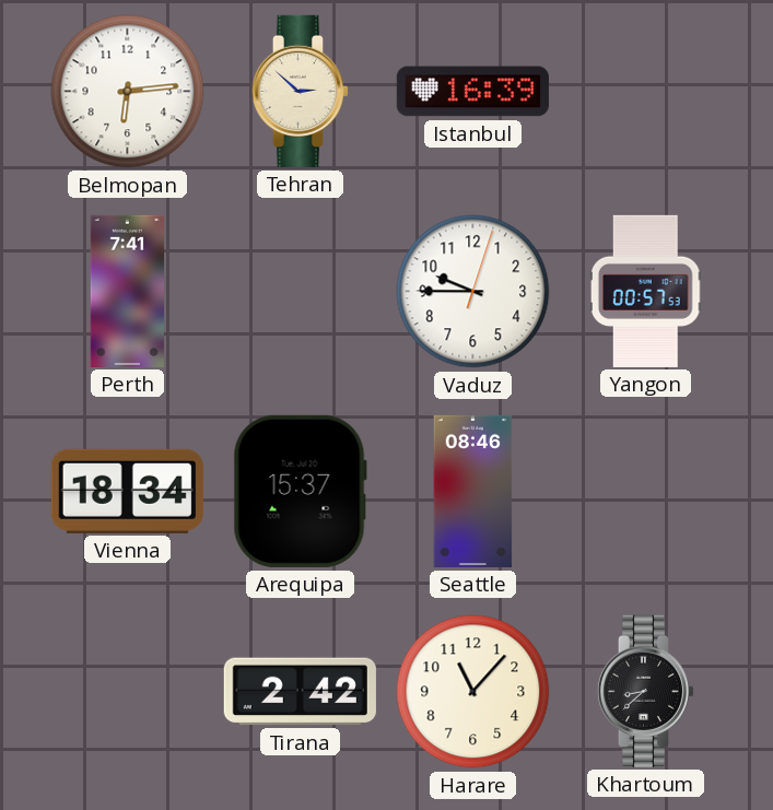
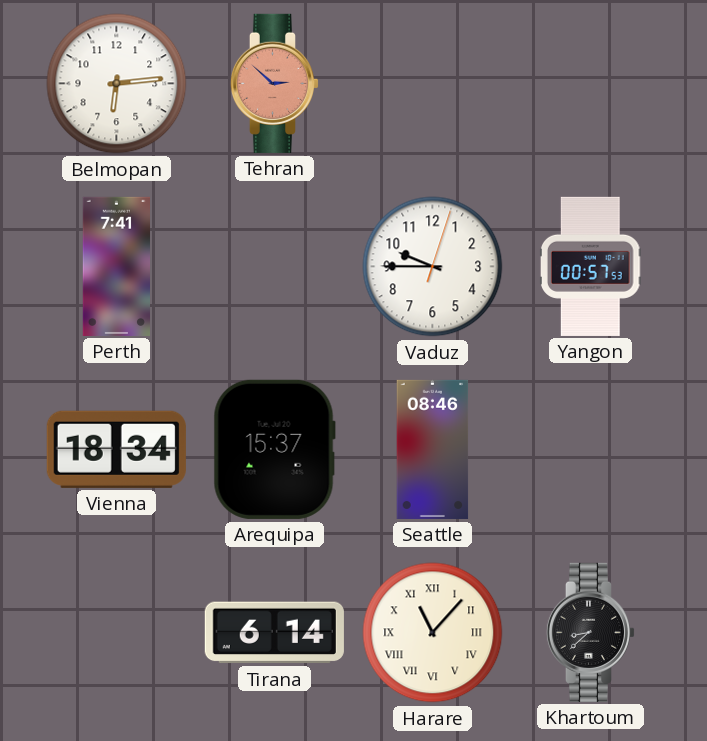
Tehran dial: cream -> salmon (275, 83)
Istanbul: 16:39 -> none (472, 92)
Tirana: 2:42 -> 6:14 (274, 633)
Harare numerals: Arabic -> Roman (433, 633)
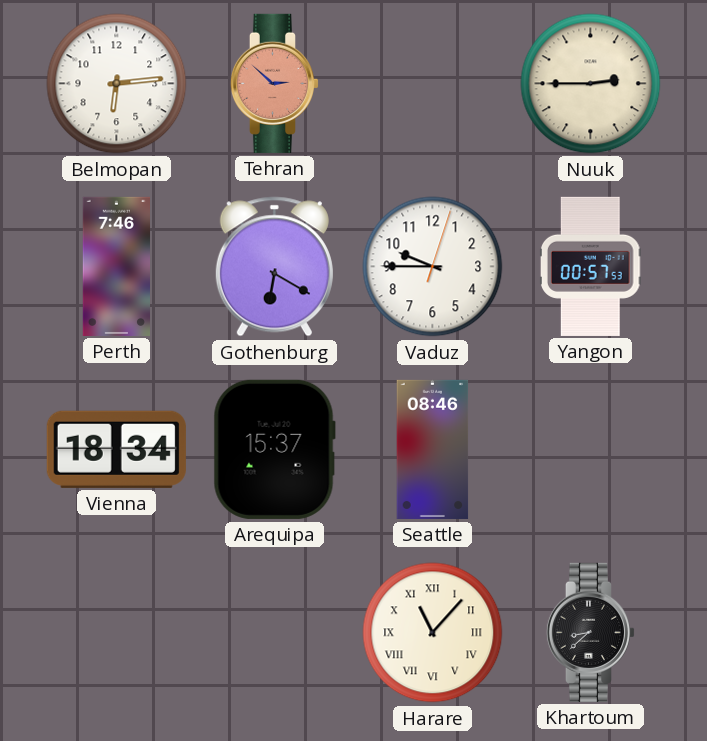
Nuuk: none -> 2:45 (591, 84)
Perth: 7:41 -> 7:46 (116, 266)
Gothenburg: none -> 6:20 (274, 267)
Tirana: 6:14 -> none (274, 633)
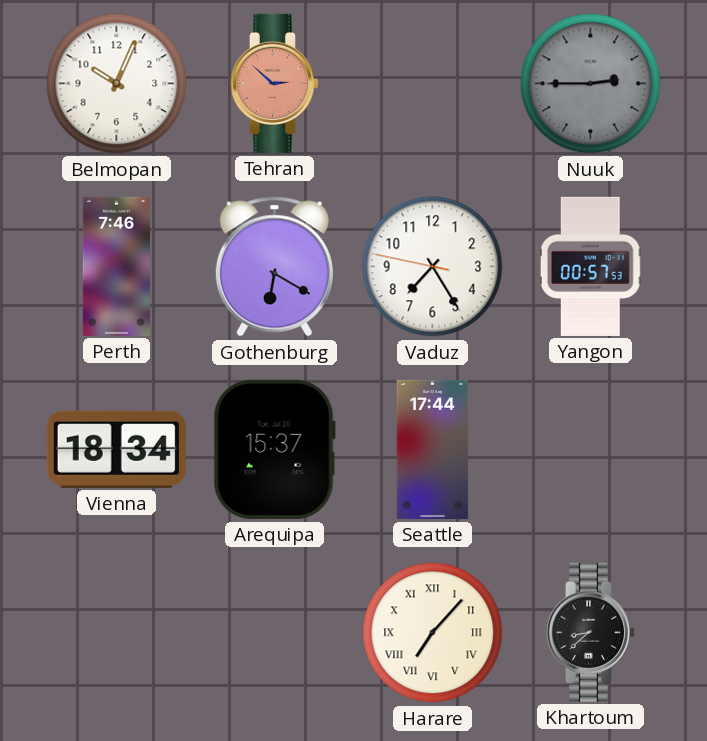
Belmopan: 6:14 -> 10:04 (117, 84)
Nuuk dial: cream -> grey (591, 84)
Vaduz: 9:45 -> 7:24 (433, 267)
Seattle: 08:46 -> 17:44 (433, 449)
Harare: 11:07 -> 7:07 (433, 633)
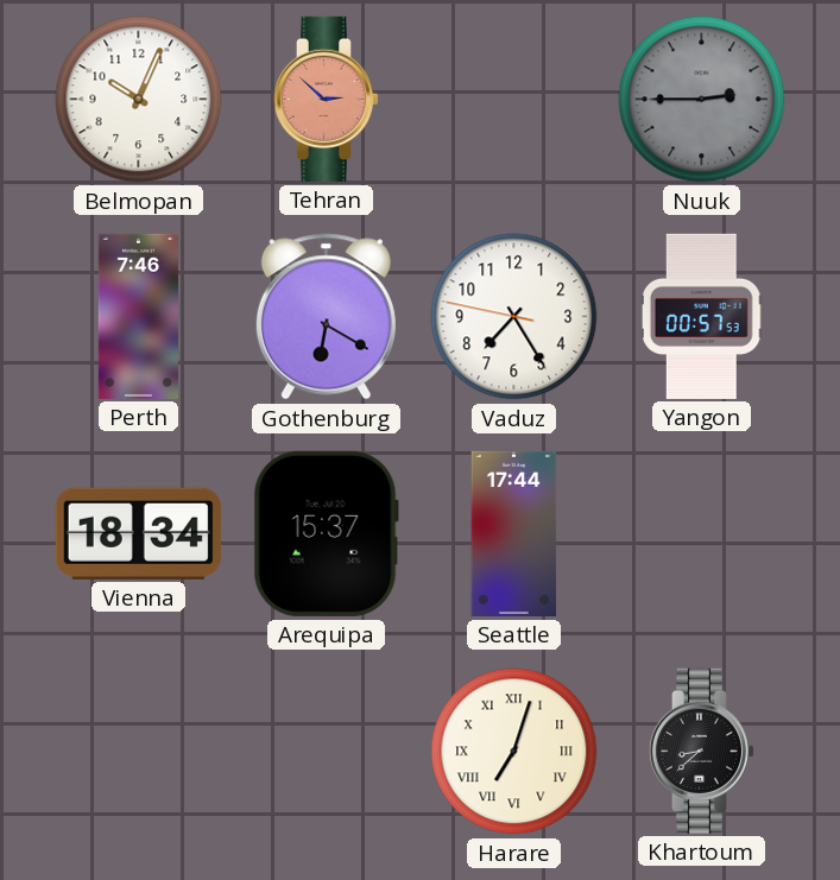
Harare: 7:07 -> 7:03 (514, 752)
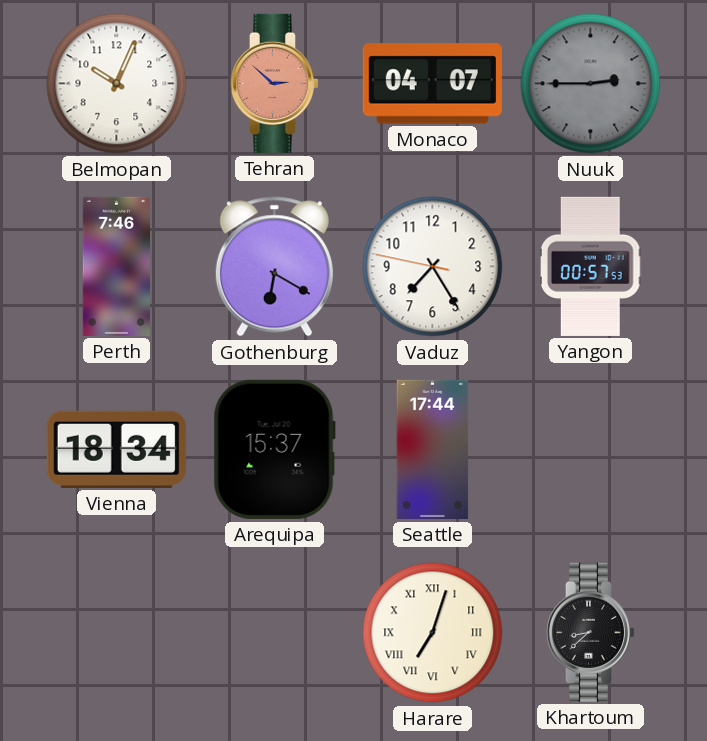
Monaco: none -> 04:07 (432, 84)
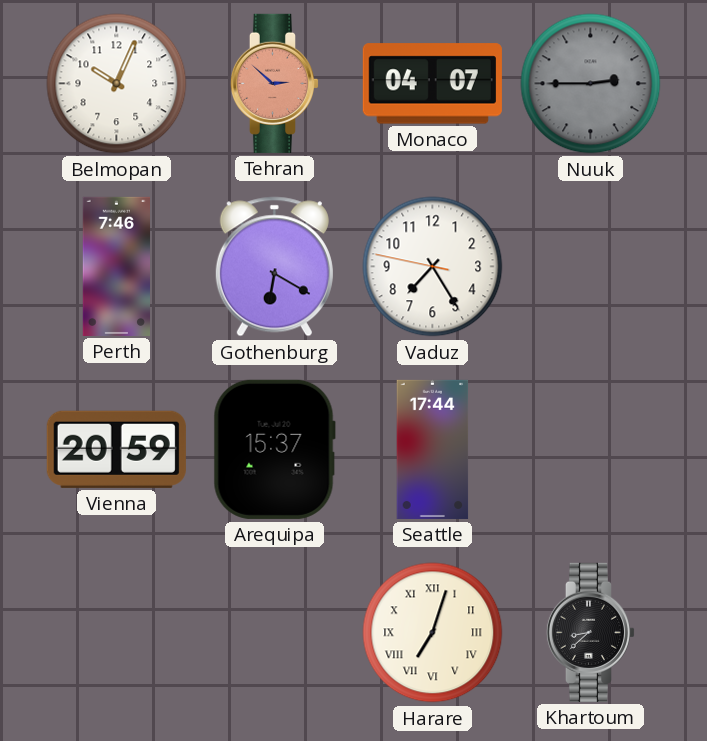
Yangon: 00:57 -> none (591, 266)
Vienna: 18:34 -> 20:59 (116, 449)
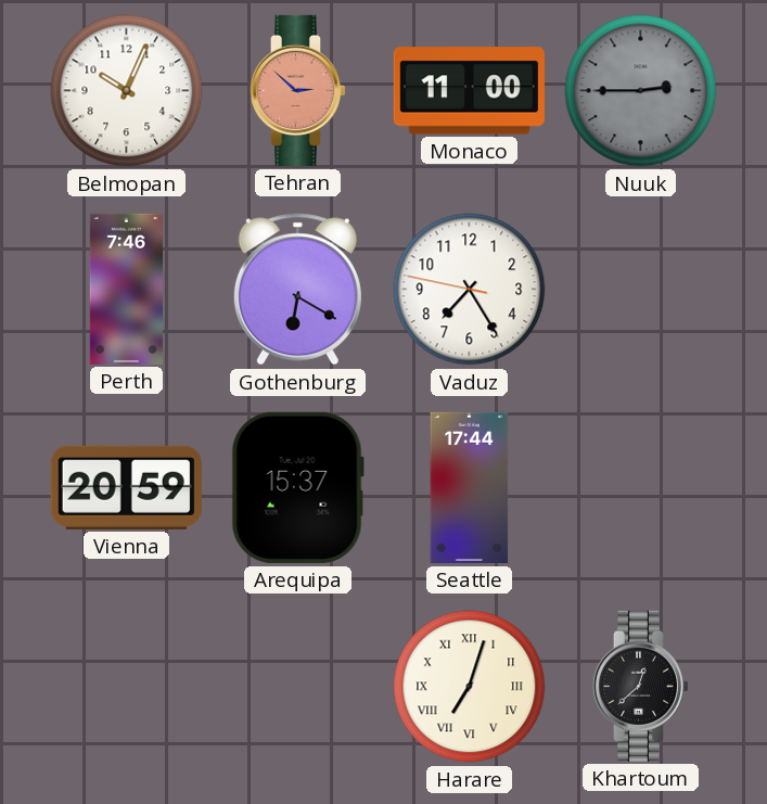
Monaco: 04:07 -> 11:00 (469, 91)
Khartoum: 8:38 -> 12:38 (641, 686)
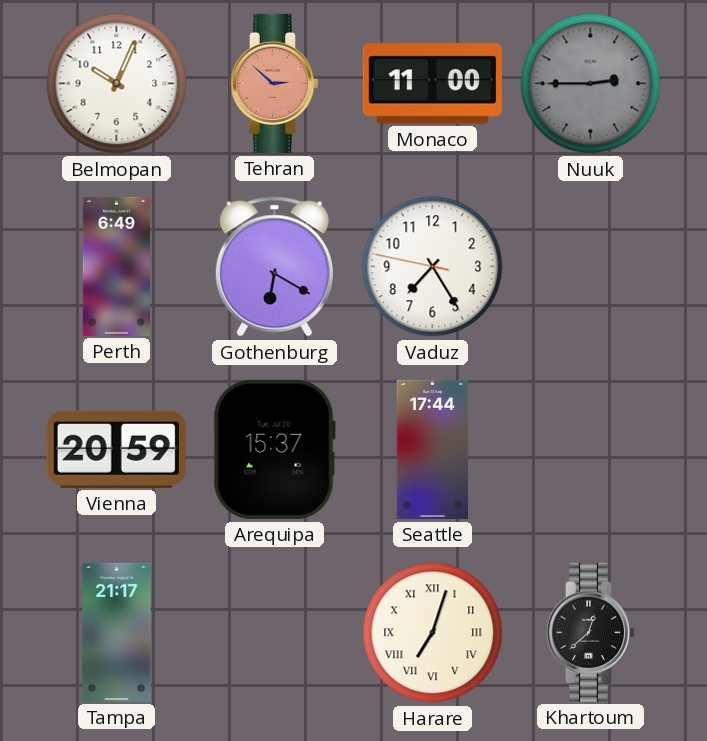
Perth: 7:46 -> 6:49 (116, 266)
Tampa: none -> 21:17 (117, 632)
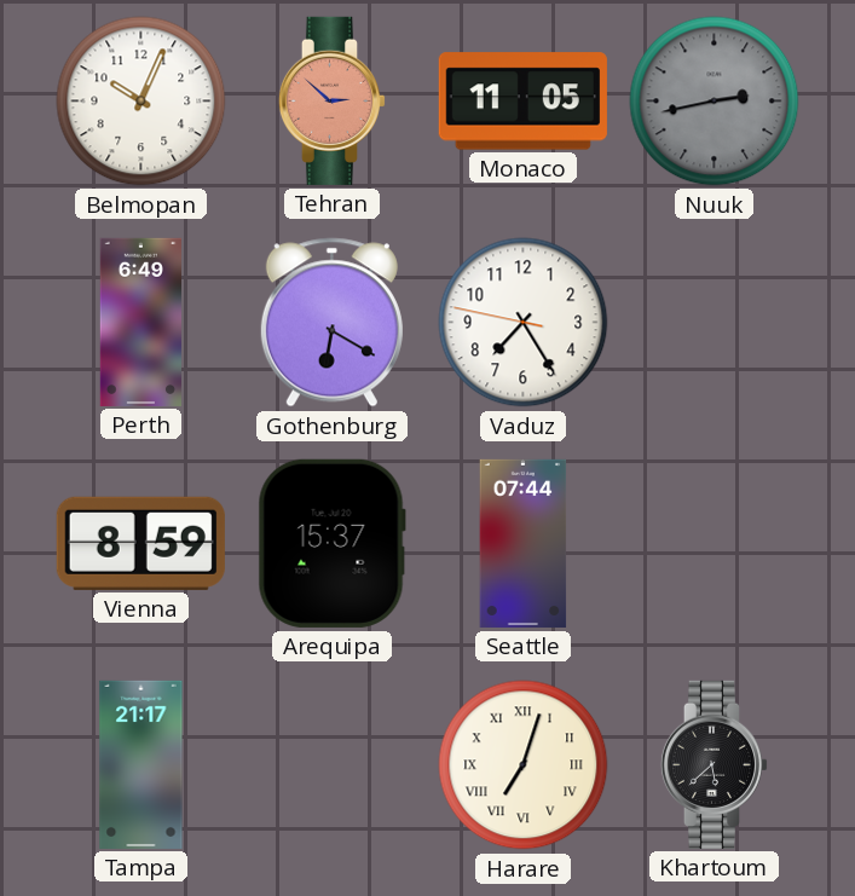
Monaco: 11:00 -> 11:05 (522, 102)
Nuuk: 2:45 -> 2:43 (715, 102)
Vienna: 20:59 -> 8:59 (140, 543)
Seattle: 17:44 -> 07:44 (524, 543)
Khartoum: 12:38 -> 5:38 (715, 764)
